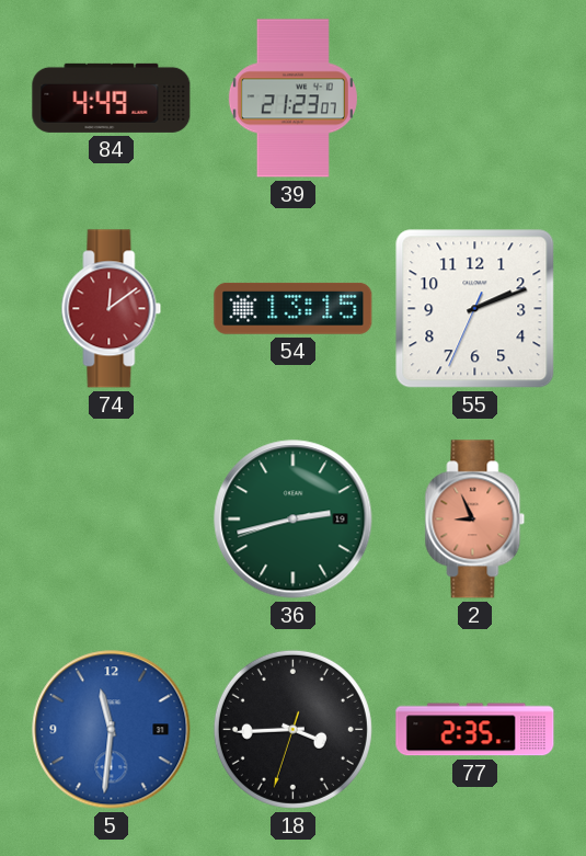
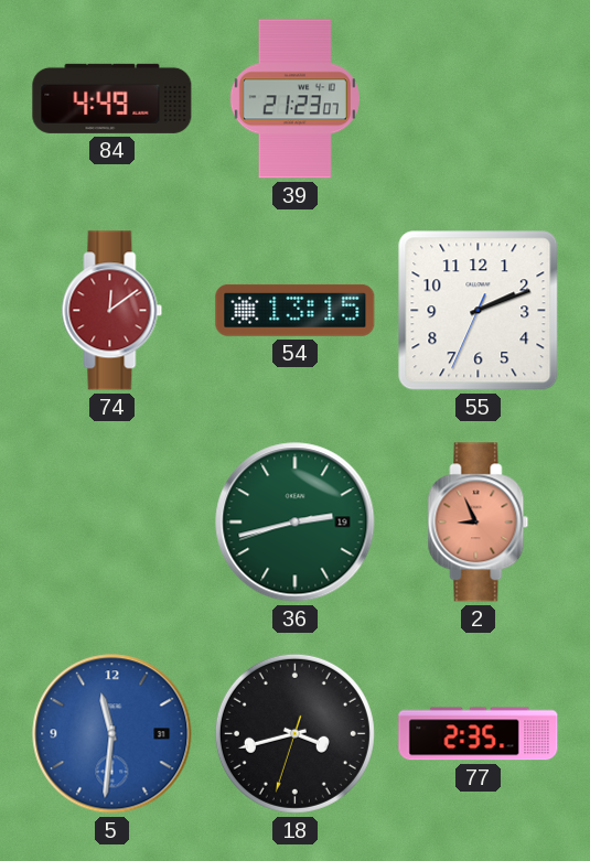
18: 3:44 -> 3:42 (294, 733)
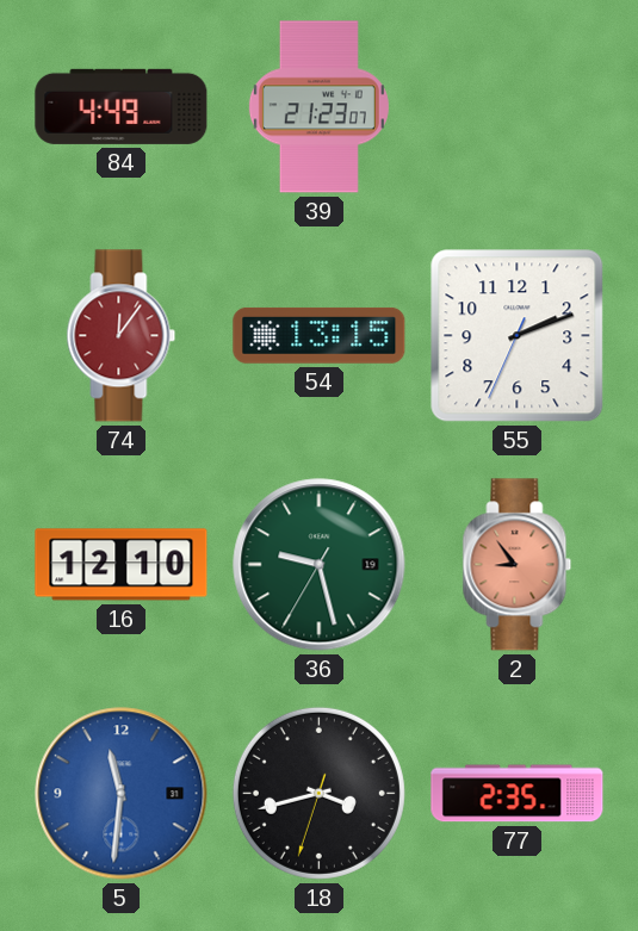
74: 12:09 -> 12:06 (122, 336)
16: none -> 12:10 (122, 565)
36: 2:42 -> 9:27 (320, 565)
2: 8:56 -> 8:54 (518, 565)
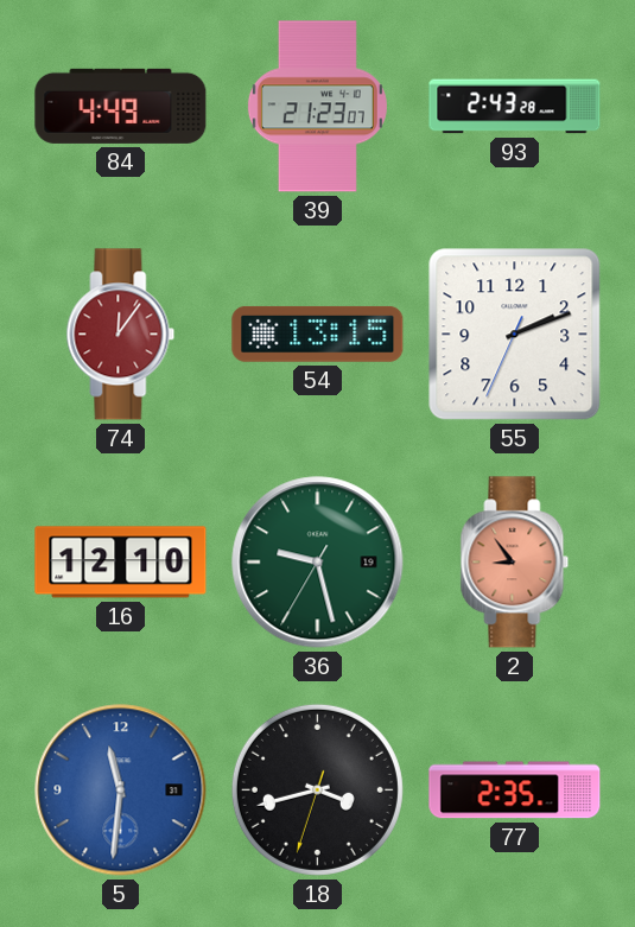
93: none -> 2:43 (515, 107)
